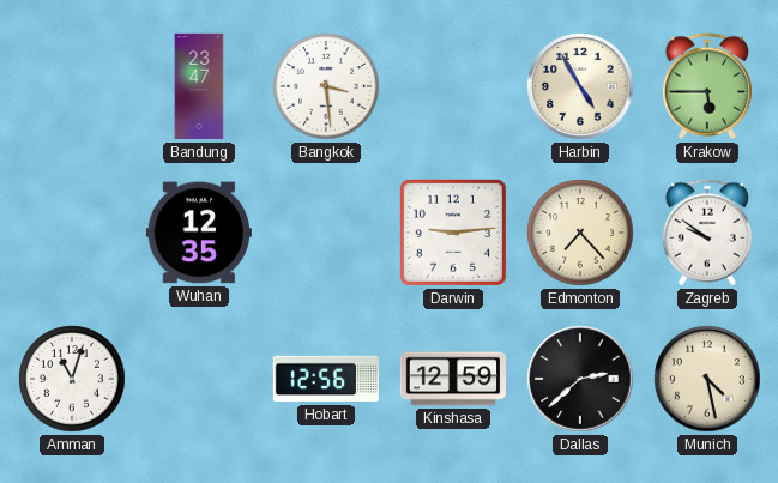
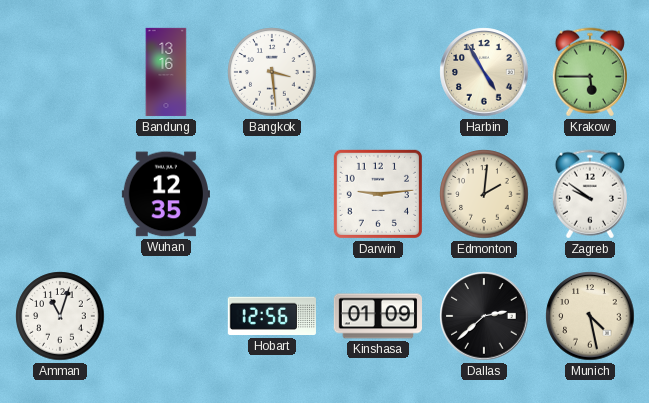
Bandung: 23:47 -> 13:16 (166, 72)
Edmonton: 7:23 -> 2:01 (484, 194)
Kinshasa: 12:59 -> 01:09 (377, 316)
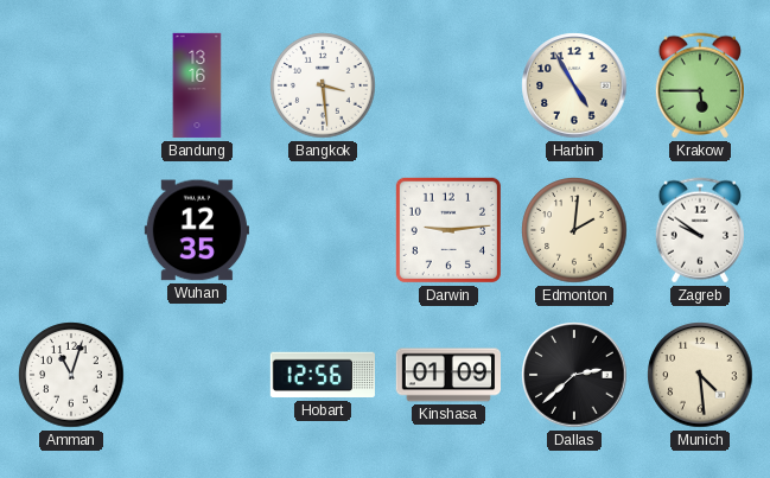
Munich: 4:28 -> 4:29 (700, 375)
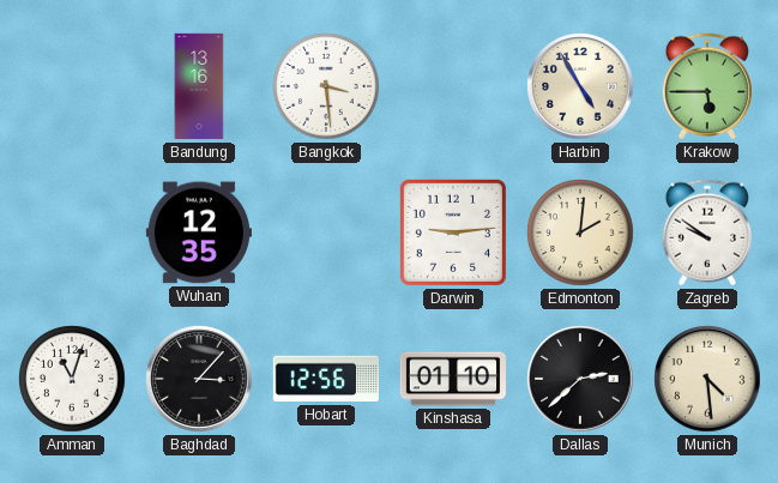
Baghdad: none -> 3:07 (199, 379)
Kinshasa: 01:09 -> 01:10 (452, 379)
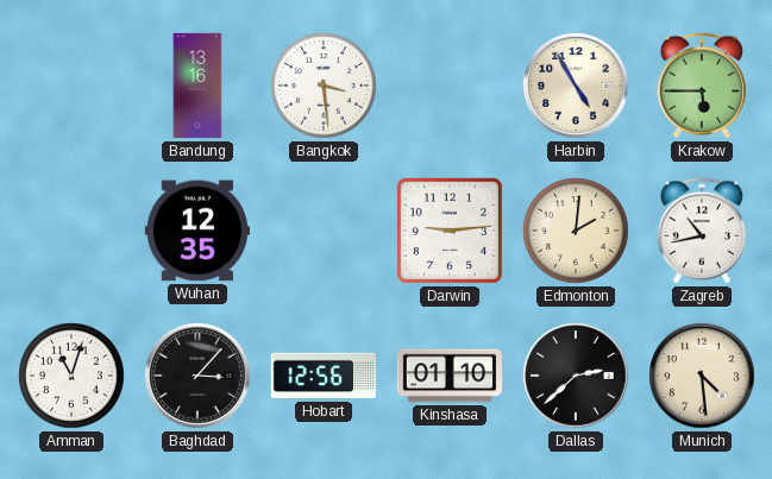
Zagreb: 9:51 -> 10:43 (701, 231)
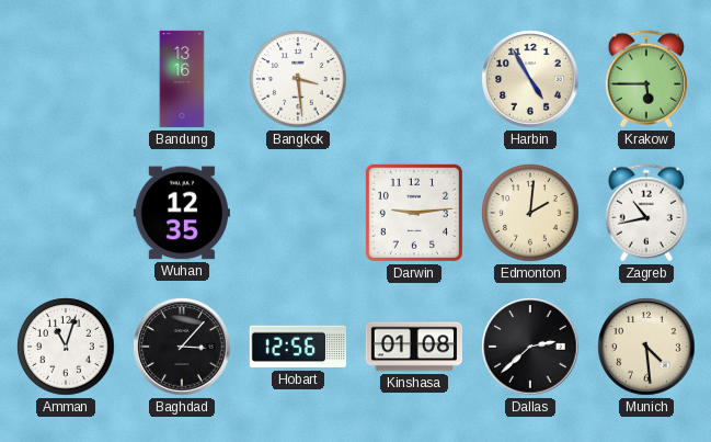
Kinshasa: 01:10 -> 01:08 (413, 347)
